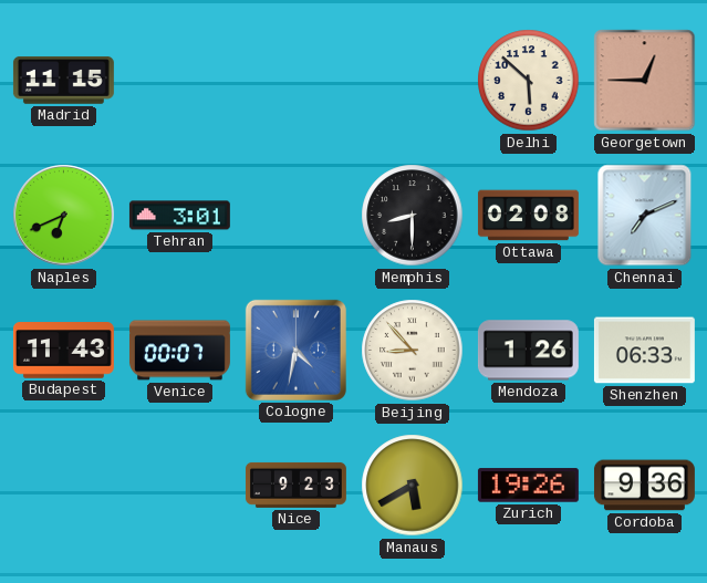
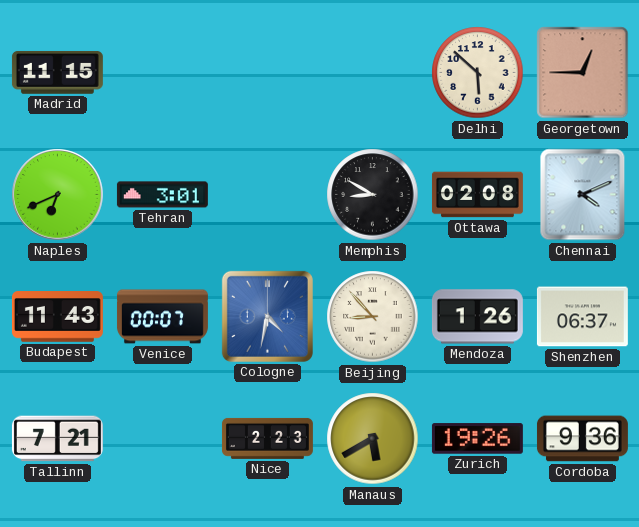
Memphis: 8:30 -> 8:50 (373, 195)
Chennai: 7:11 -> 4:11 (583, 195)
Shenzhen: 06:33 -> 06:37 (582, 317)
Tallinn: none -> 7:21 (57, 439)
Nice: 9:23 -> 2:23 (267, 438)
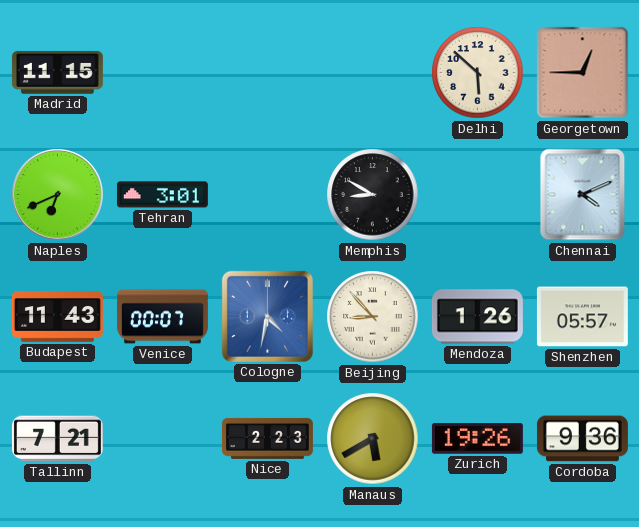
Ottawa: 02:08 -> none (477, 195)
Shenzhen: 06:37 -> 05:57 (582, 317)
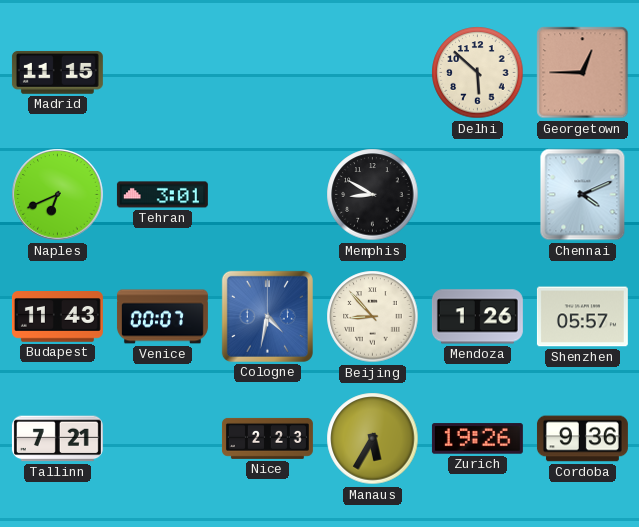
Manaus: 5:40 -> 5:35 (373, 439)
